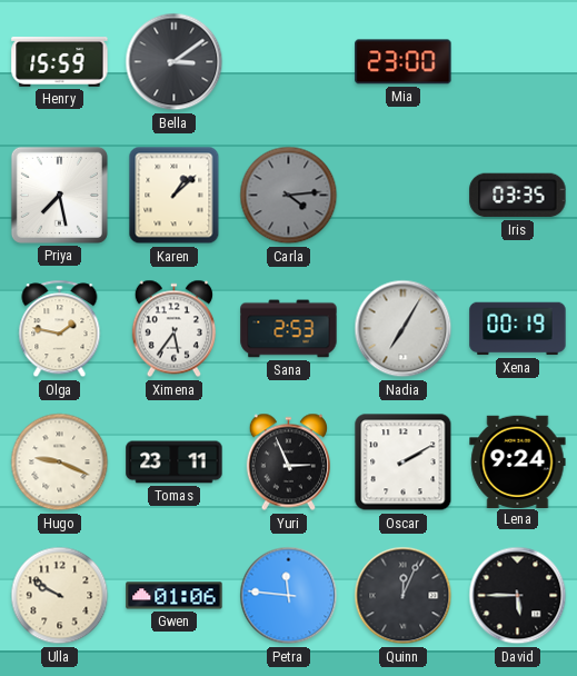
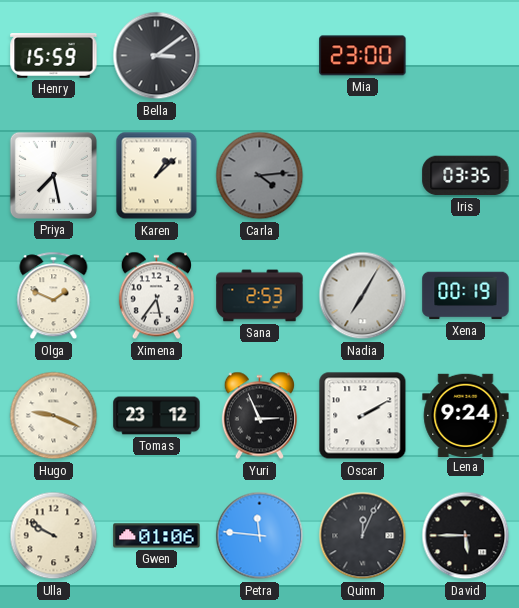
Olga: 1:47 -> 1:49 (54, 296)
Tomas: 23:11 -> 23:12 (157, 416)
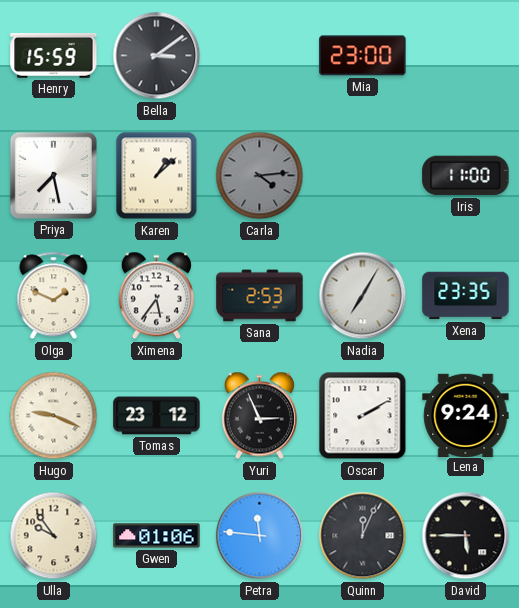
Iris: 03:35 -> 11:00 (466, 176)
Xena: 00:19 -> 23:35 (466, 296)
Ulla: 9:50 -> 9:54 (54, 536)
